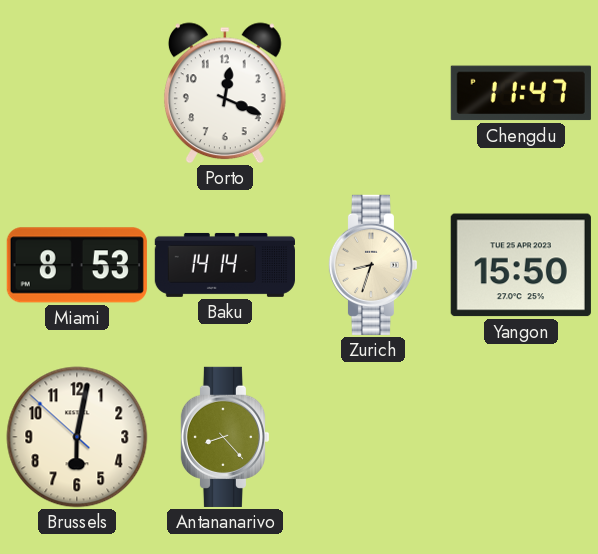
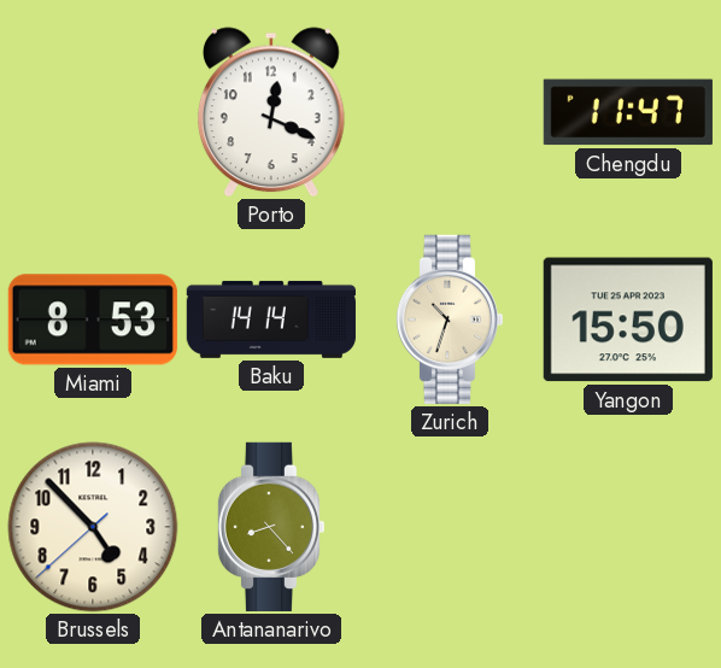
Zurich: 8:33 -> 10:33 (449, 320)
Brussels: 6:01 -> 4:52 (93, 527)
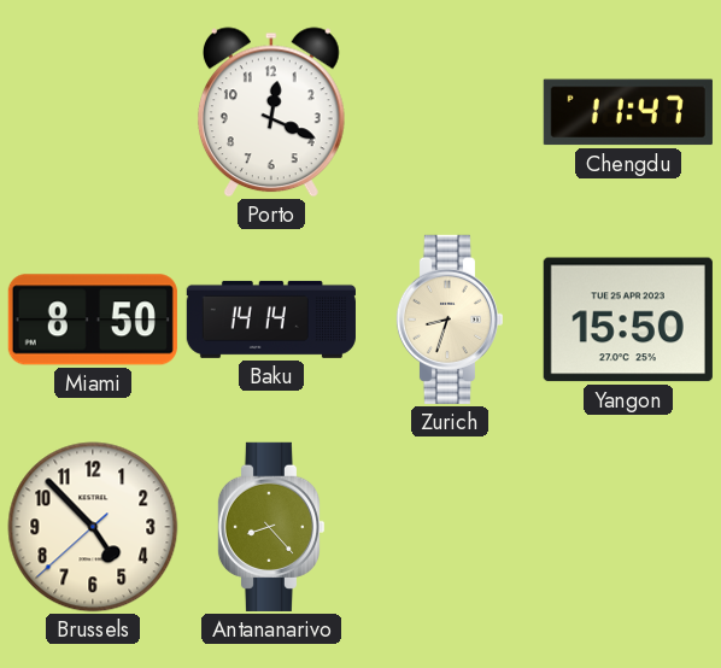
Miami: 8:53 -> 8:50 (93, 320)
Zurich: 10:33 -> 8:33 (449, 320)
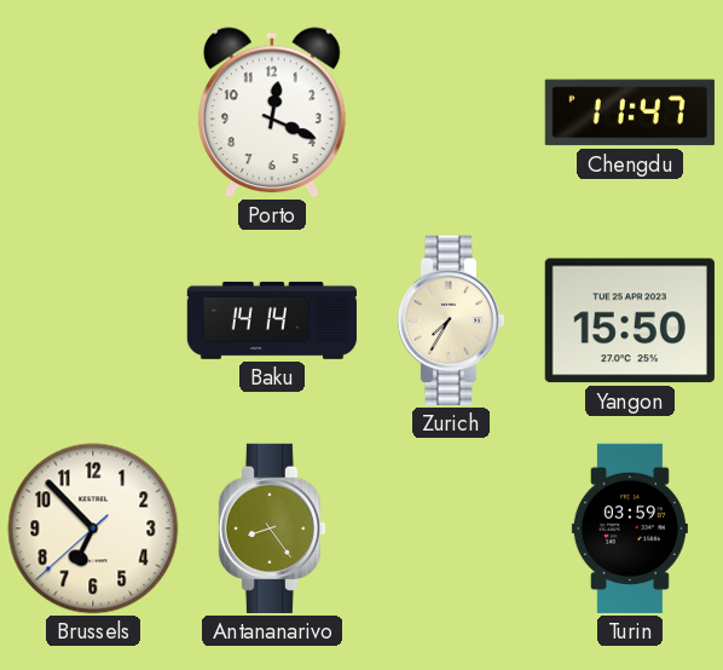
Miami: 8:50 -> none (93, 320)
Zurich: 8:33 -> 7:35 (450, 320)
Brussels: 4:52 -> 6:52 (93, 529)
Antananarivo: 8:23 -> 8:24 (271, 529)
Turin: none -> 03:59 (630, 529)
